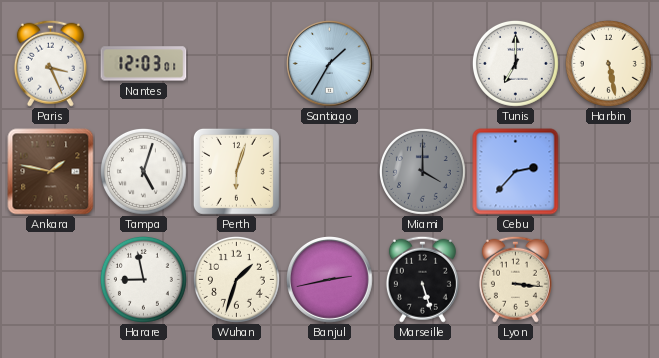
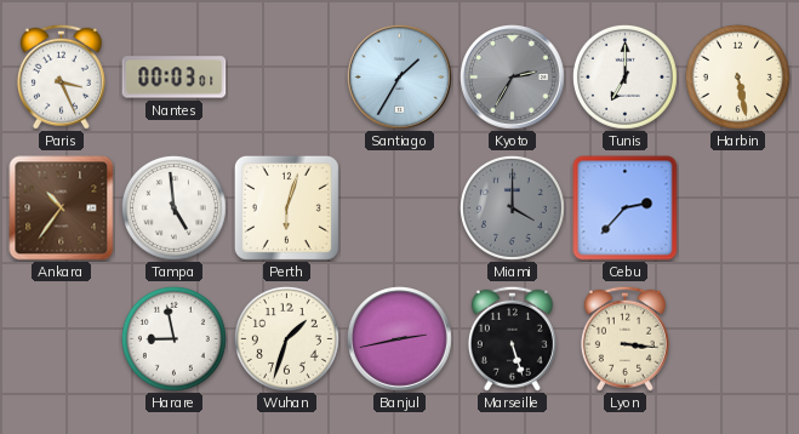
Nantes: 12:03 -> 00:03 (175, 78)
Kyoto: none -> 2:35 (513, 78)
Ankara: 1:47 -> 10:36 (62, 209)
Tampa: 5:03 -> 4:59 (173, 207)
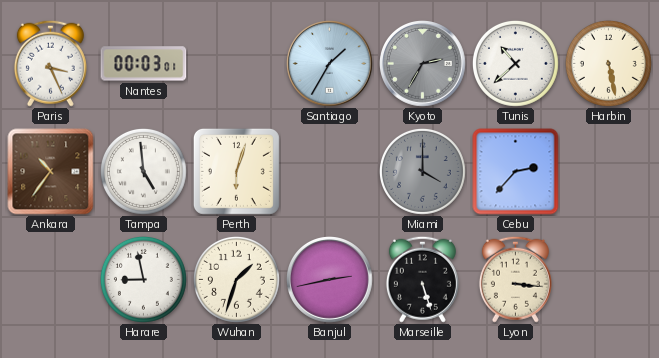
Tunis: 7:00 -> 10:38 (515, 63)
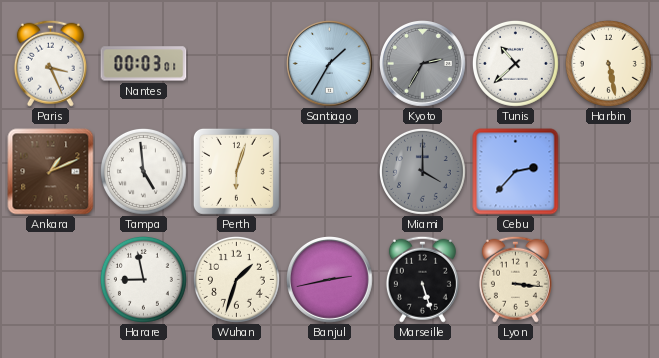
Ankara: 10:36 -> 1:11 (51, 172)
